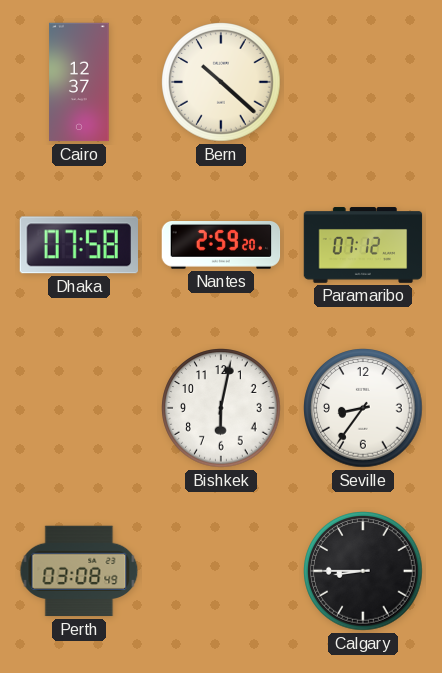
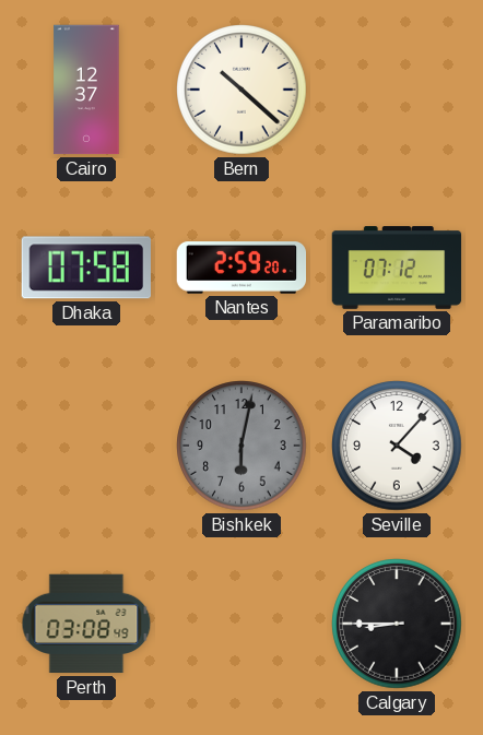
Bishkek dial: white -> grey (241, 446)
Seville: 8:36 -> 4:07 (397, 446)
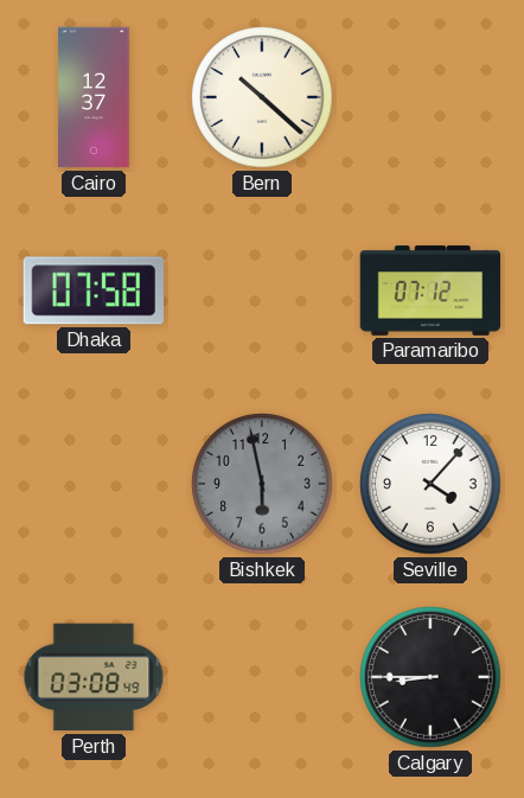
Nantes: 2:59 -> none (241, 269)
Bishkek: 6:02 -> 5:58 (262, 484)
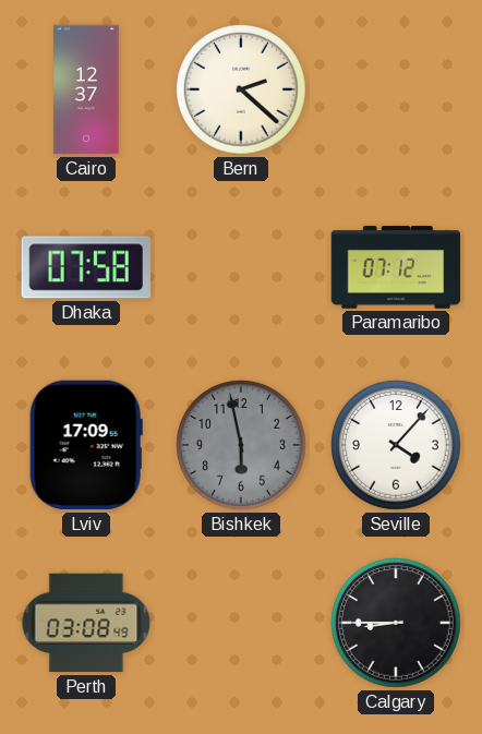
Bern: 10:22 -> 2:22 (241, 89)
Lviv: none -> 17:09 (86, 445)
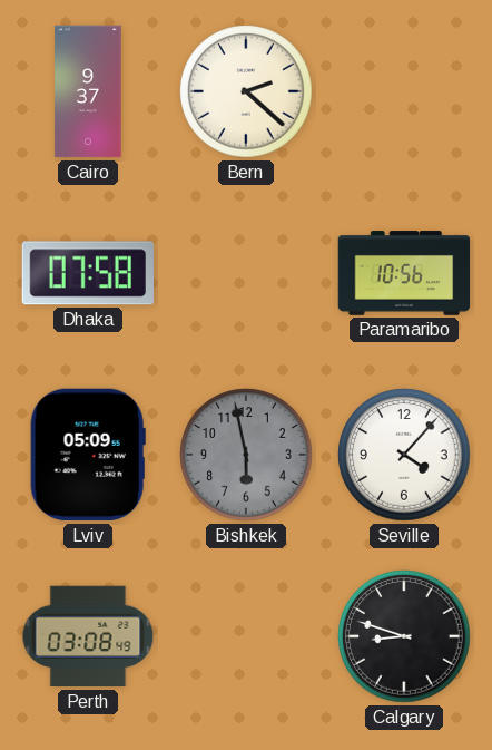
Cairo: 12:37 -> 9:37 (88, 91)
Paramaribo: 07:12 -> 10:56 (404, 273)
Lviv: 17:09 -> 05:09 (88, 455)
Calgary: 8:45 -> 8:48 (404, 636)
